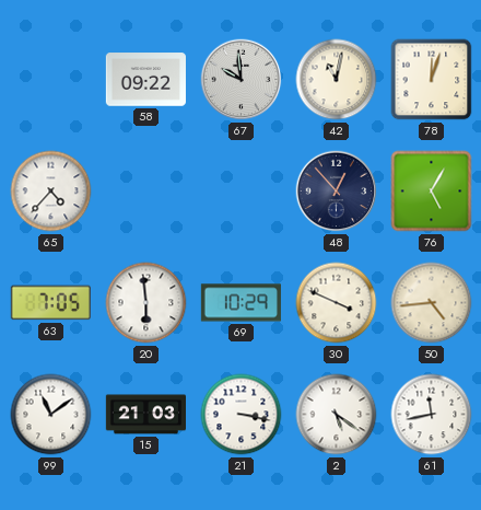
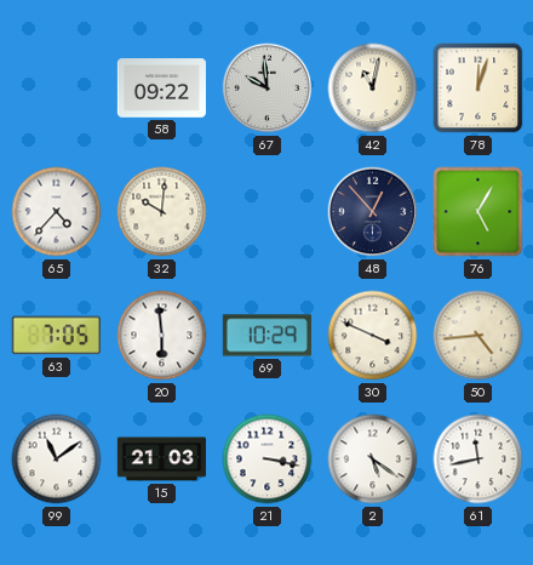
32: none -> 10:01 (162, 212)
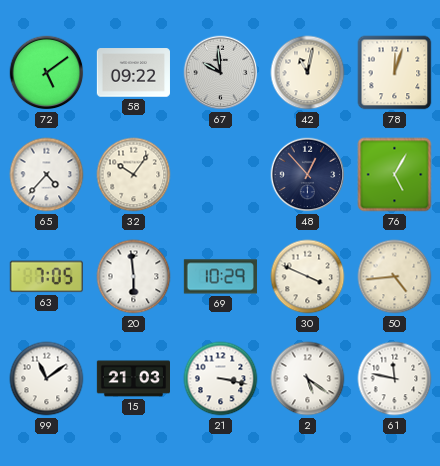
72: none -> 5:09 (47, 73)
32: 10:01 -> 10:06 (134, 175)
61: 11:43 -> 11:47 (395, 379)
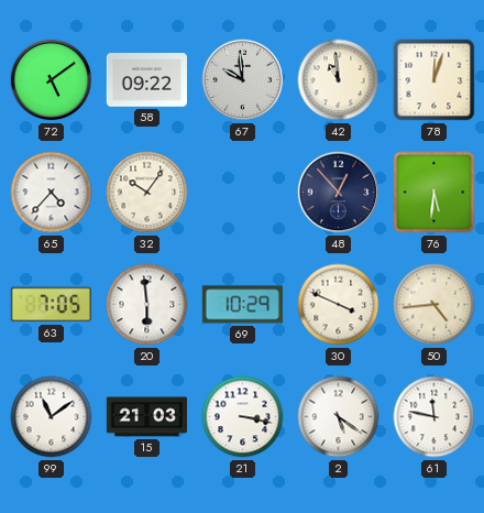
42: 11:02 -> 10:59 (339, 80)
76: 5:05 -> 5:31 (435, 193)
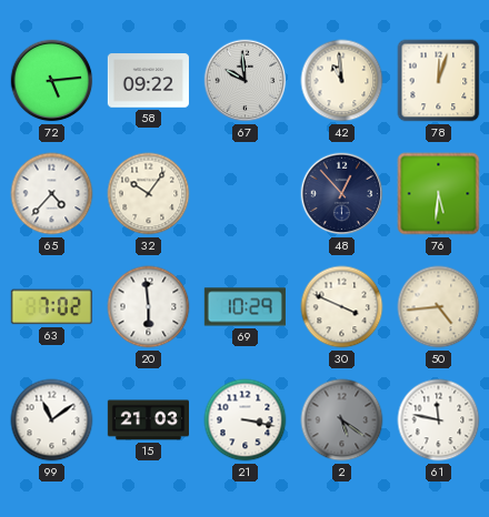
72: 5:09 -> 5:14 (52, 81)
63: 7:05 -> 7:02 (51, 307)
2 dial: white -> grey (342, 420)
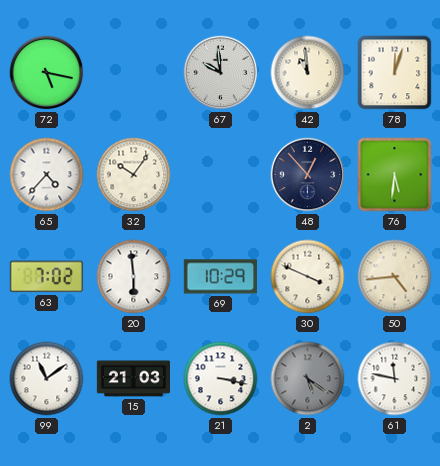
72: 5:14 -> 5:17 (47, 73)
58: 09:22 -> none (148, 81)
